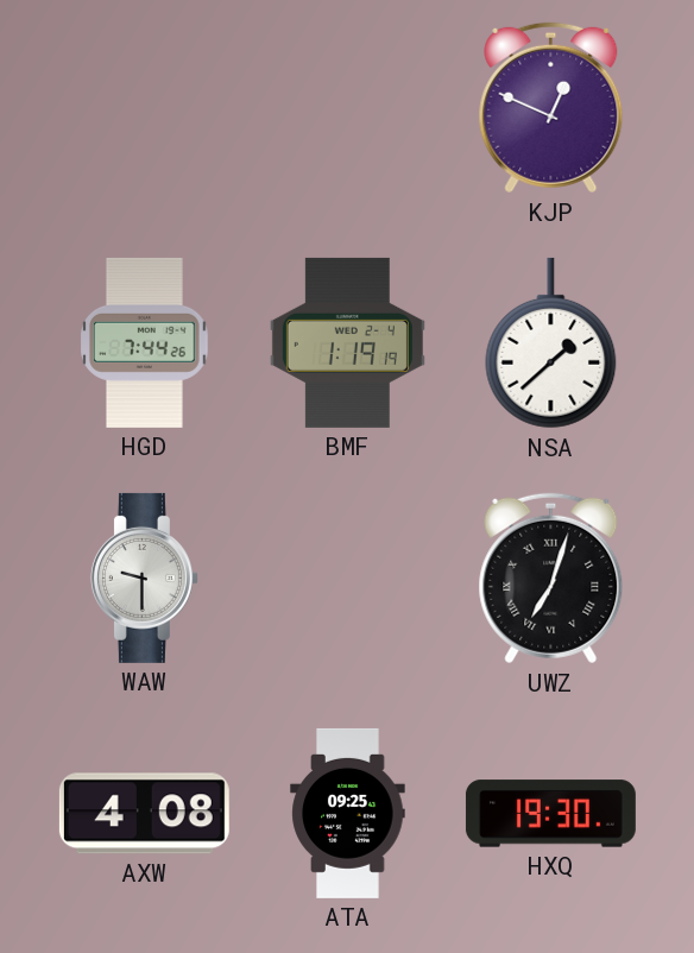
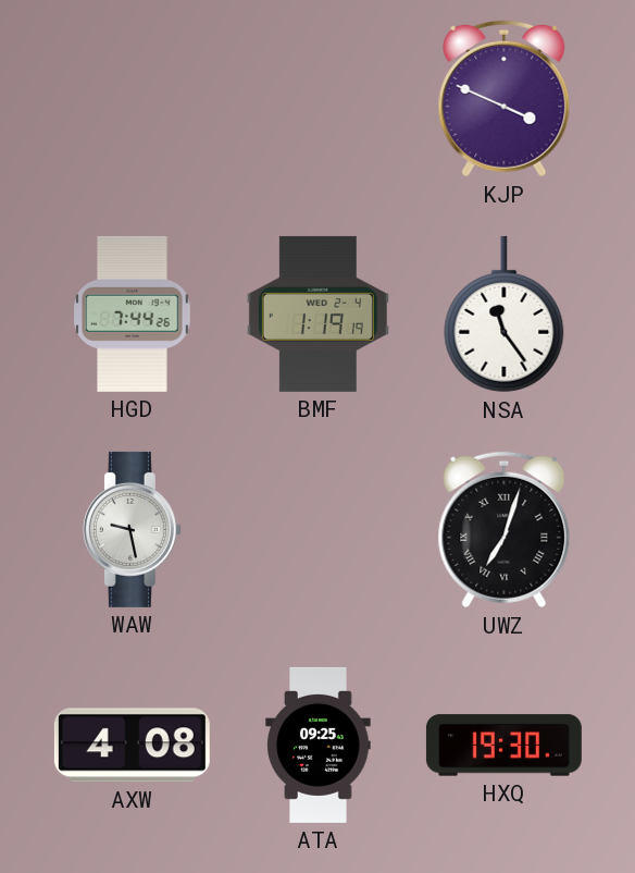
KJP: 12:49 -> 3:49 (505, 99)
NSA: 1:38 -> 11:24 (505, 315)
WAW: 9:30 -> 9:28 (132, 529)
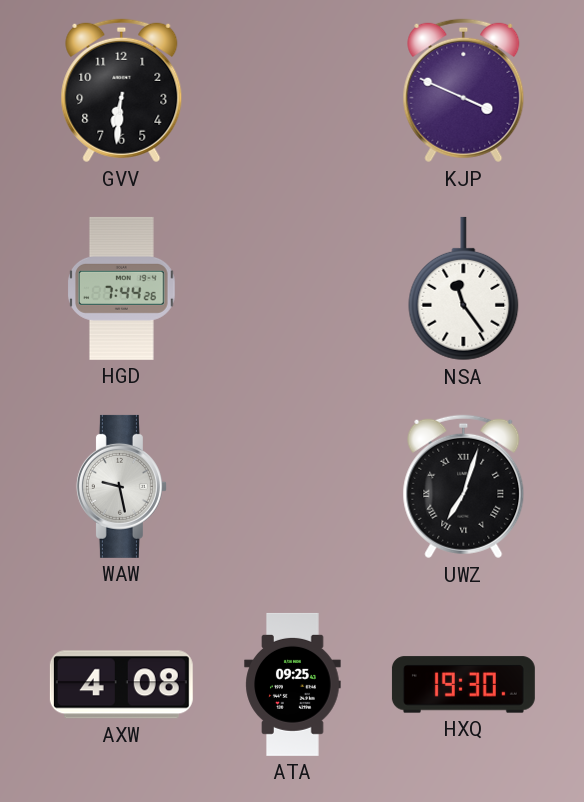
GVV: none -> 6:31 (122, 91)
BMF: 1:19 -> none (317, 313)
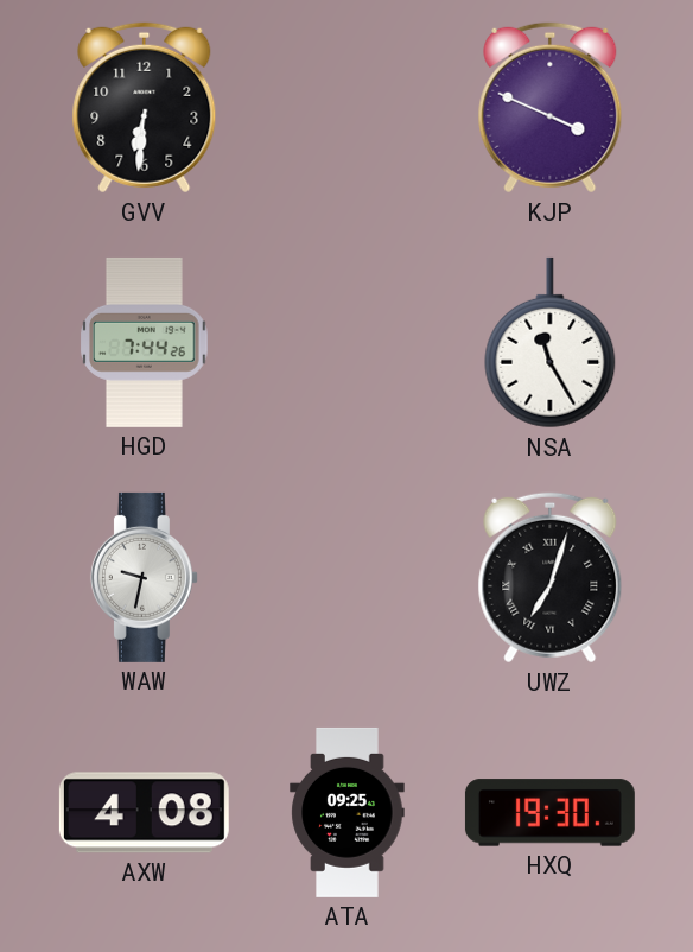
NSA: 11:24 -> 11:25 (551, 343)
WAW: 9:28 -> 9:32 (144, 577)
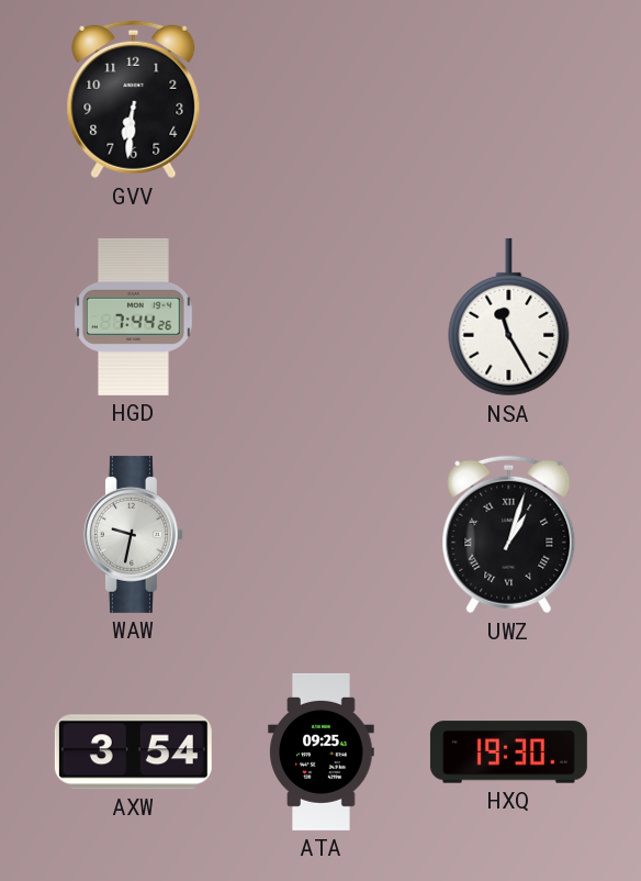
KJP: 3:49 -> none (551, 108)
UWZ: 7:03 -> 1:03 (509, 535)
AXW: 4:08 -> 3:54 (133, 752)
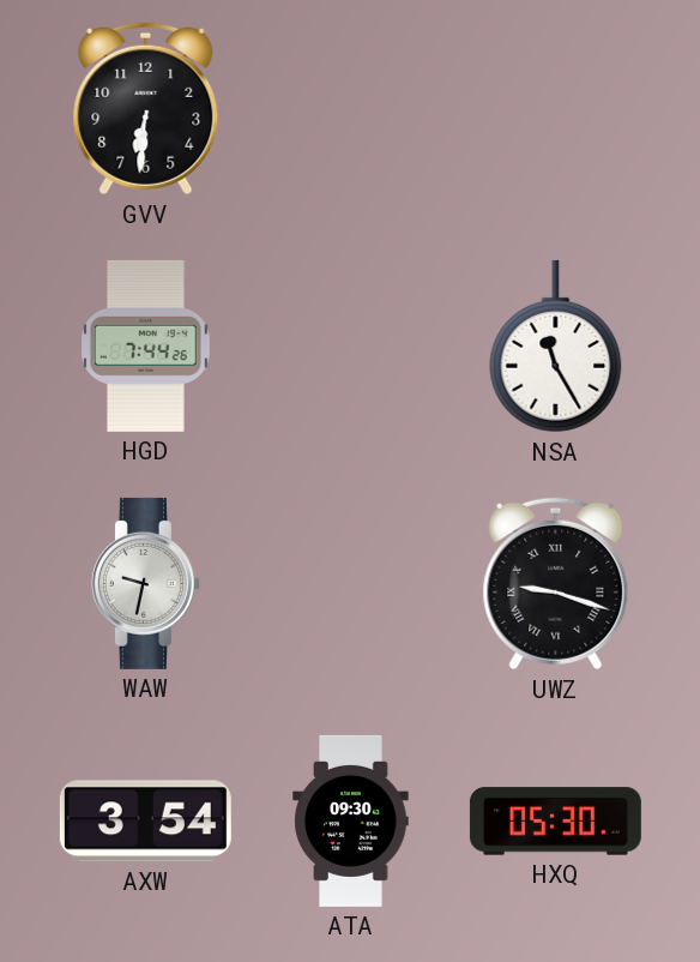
UWZ: 1:03 -> 9:18 (556, 584)
ATA: 09:25 -> 09:30 (351, 820)
HXQ: 19:30 -> 05:30 (555, 822)
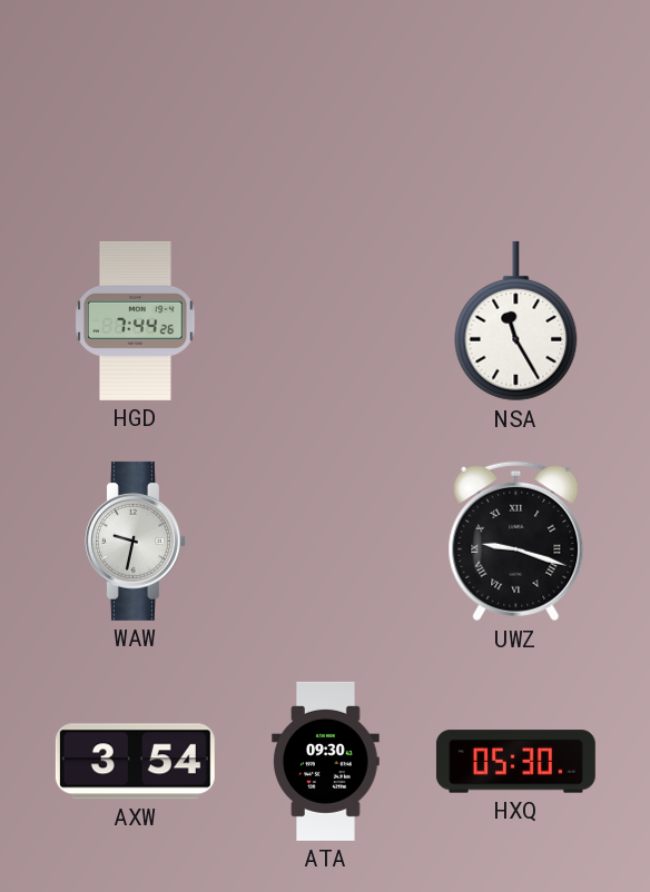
GVV: 6:31 -> none (146, 109)
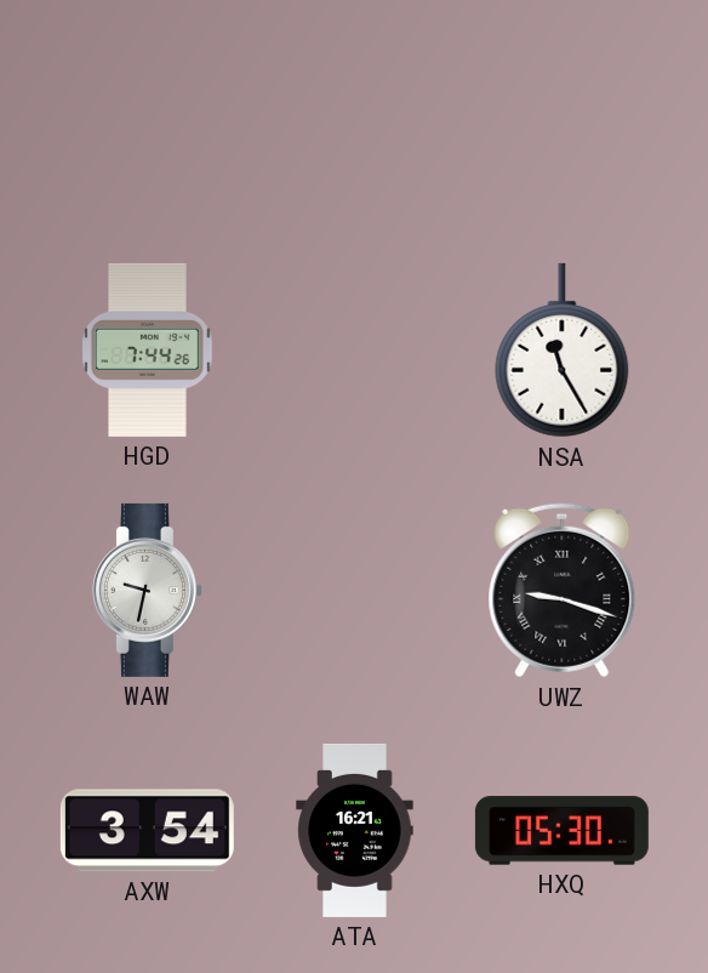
ATA: 09:30 -> 16:21 (355, 830)
